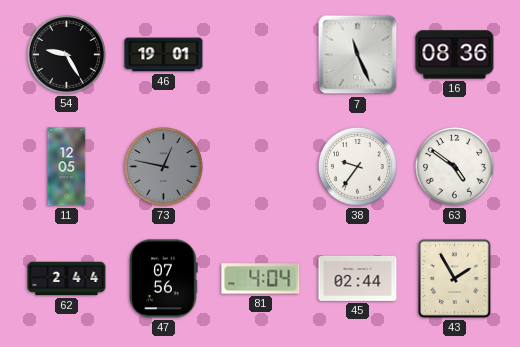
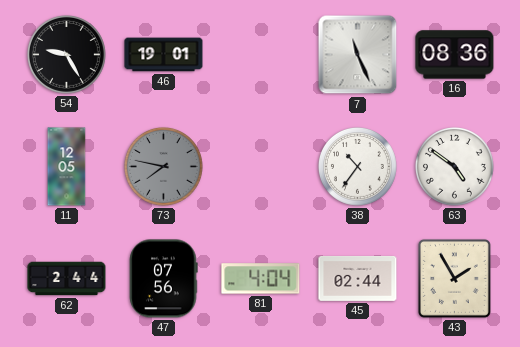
73: 12:47 -> 7:47 (163, 166)
38: 9:36 -> 10:36 (357, 166)
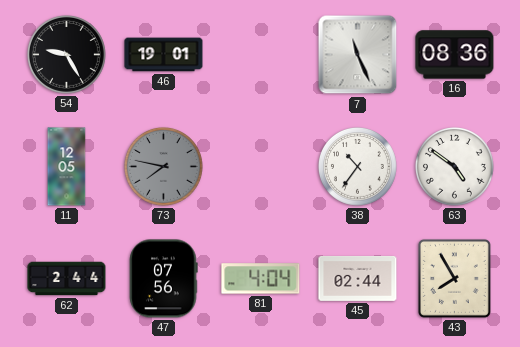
43: 1:55 -> 7:55 (454, 278)
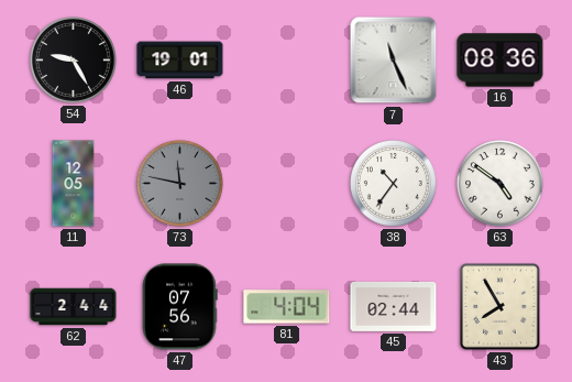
73: 7:47 -> 11:47 (179, 183)
